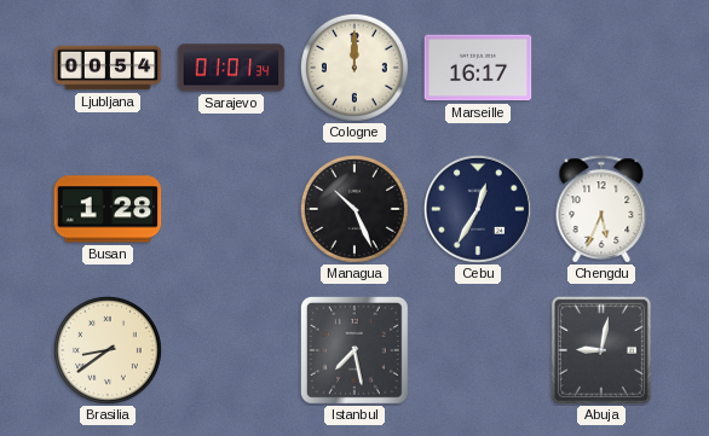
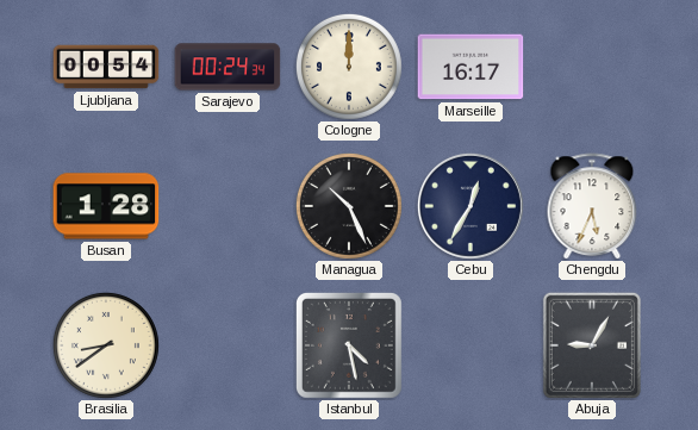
Sarajevo: 01:01 -> 00:24 (228, 67)
Istanbul: 7:28 -> 4:28 (349, 345)
Abuja: 9:02 -> 9:05 (592, 345)
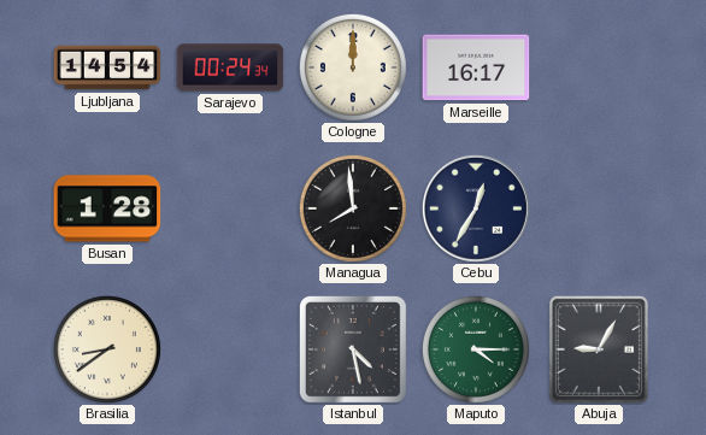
Ljubljana: 00:54 -> 14:54 (107, 67)
Managua: 10:26 -> 7:59 (353, 208)
Chengdu: 5:34 -> none (592, 206)
Maputo: none -> 4:15 (476, 349)
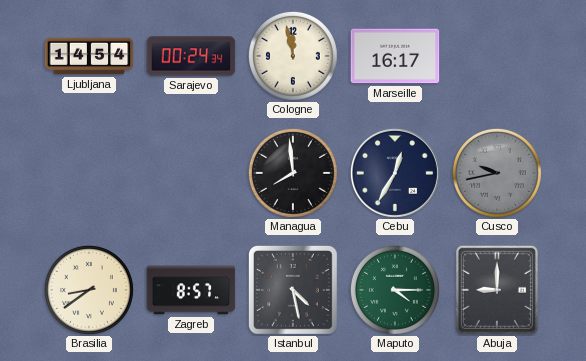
Cologne: 12:00 -> 11:58 (293, 56)
Busan: 1:28 -> none (107, 208)
Cusco: none -> 9:43 (497, 173)
Zagreb: none -> 8:57 (191, 290)
Abuja: 9:05 -> 9:00 (497, 290)
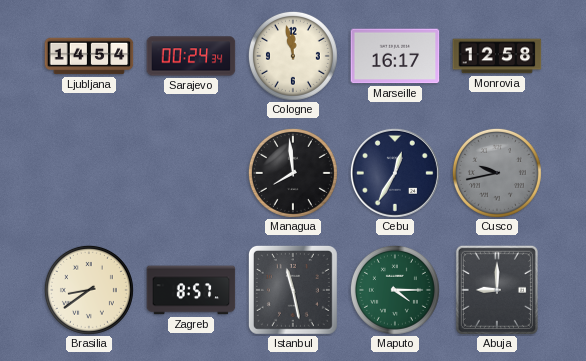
Monrovia: none -> 12:58 (497, 56)
Istanbul: 4:28 -> 11:28 (293, 290)
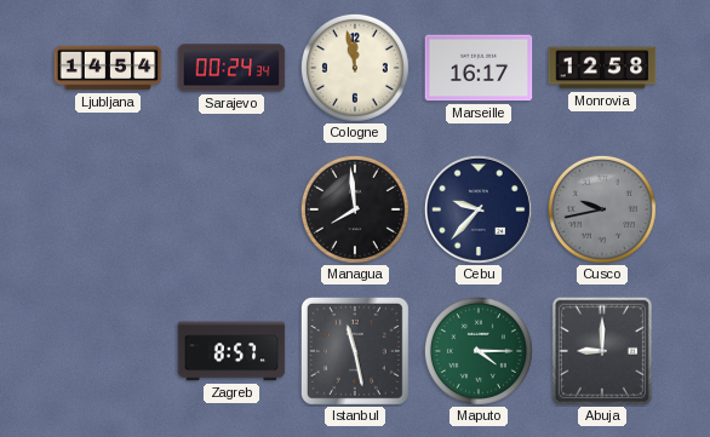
Cebu: 12:35 -> 9:37 (479, 209)
Brasilia: 8:39 -> none (89, 290)
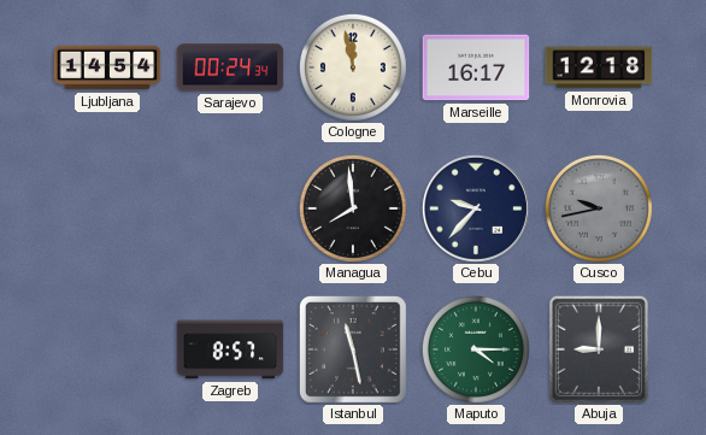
Monrovia: 12:58 -> 12:18 (599, 67)
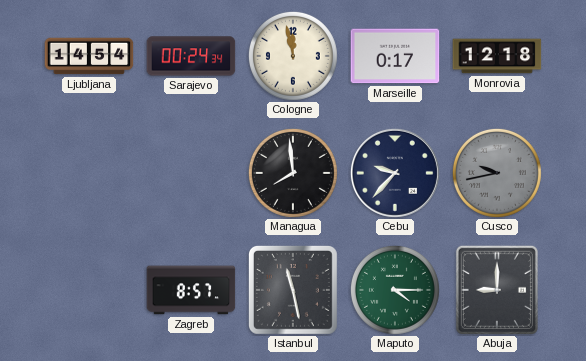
Marseille: 16:17 -> 0:17 (395, 56)
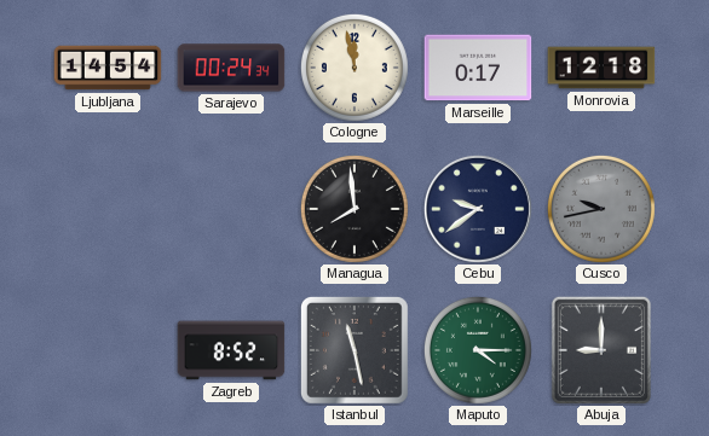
Cebu: 9:37 -> 9:39 (478, 209)
Zagreb: 8:57 -> 8:52 (231, 350)
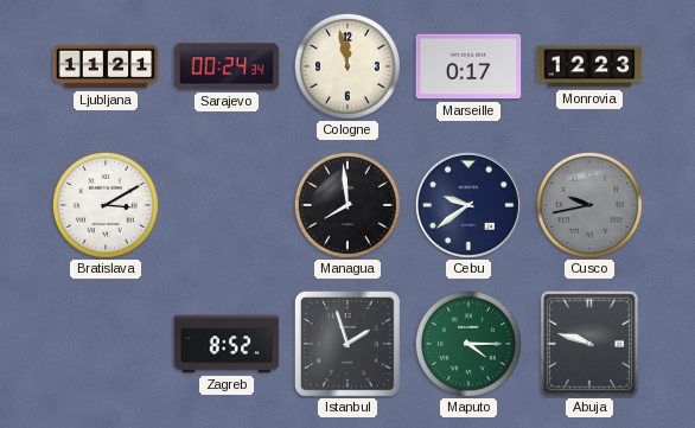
Ljubljana: 14:54 -> 11:21 (106, 66)
Monrovia: 12:18 -> 12:23 (589, 66)
Bratislava: none -> 3:10 (106, 205)
Istanbul: 11:28 -> 1:57 (347, 344)
Abuja: 9:00 -> 9:48 (589, 344)
